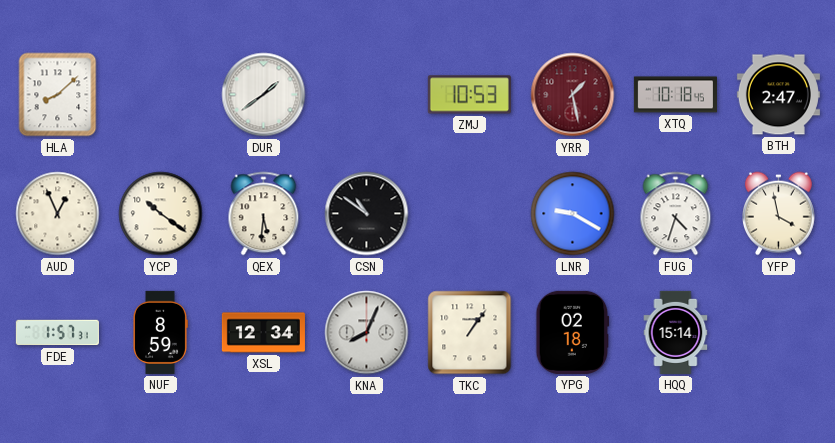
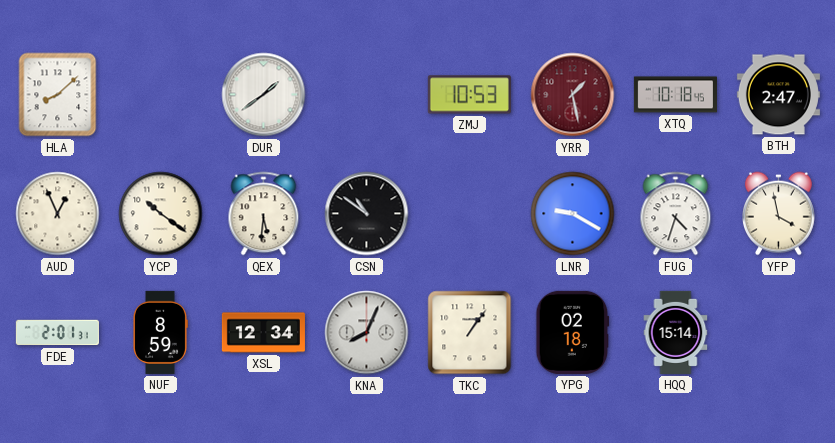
FDE: 1:57 -> 2:01 (57, 333)
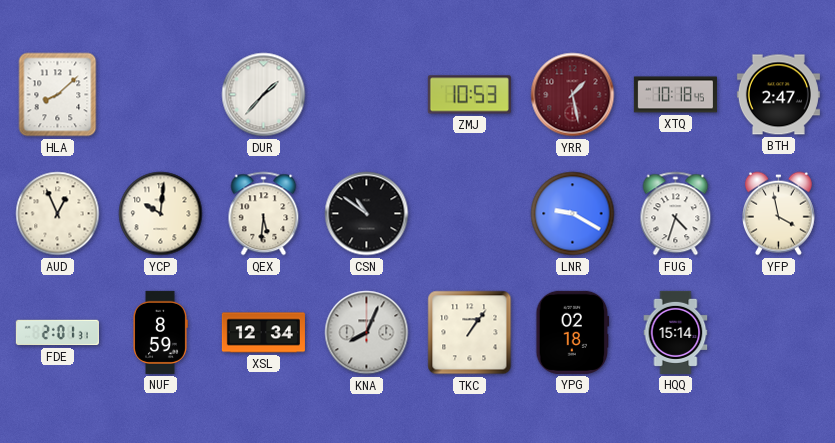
DUR: 1:39 -> 1:37 (264, 95)
YCP: 10:21 -> 10:01 (161, 214)
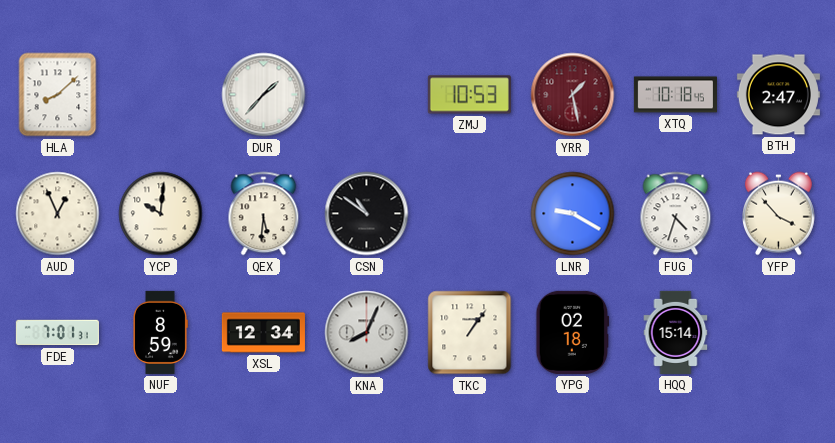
YFP: 3:58 -> 3:53 (778, 214)
FDE: 2:01 -> 7:01 (57, 333)
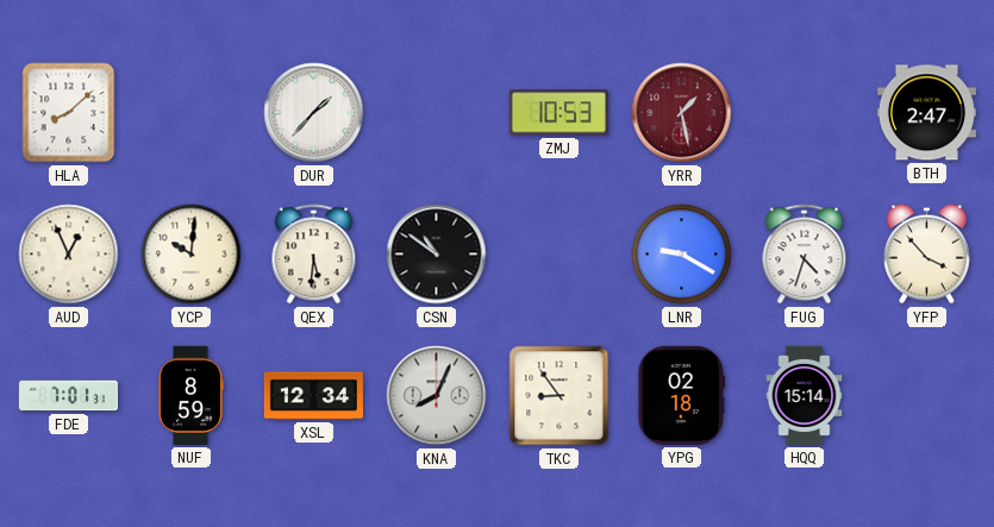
XTQ: 10:18 -> none (675, 95)
TKC: 1:06 -> 8:54 (559, 396)
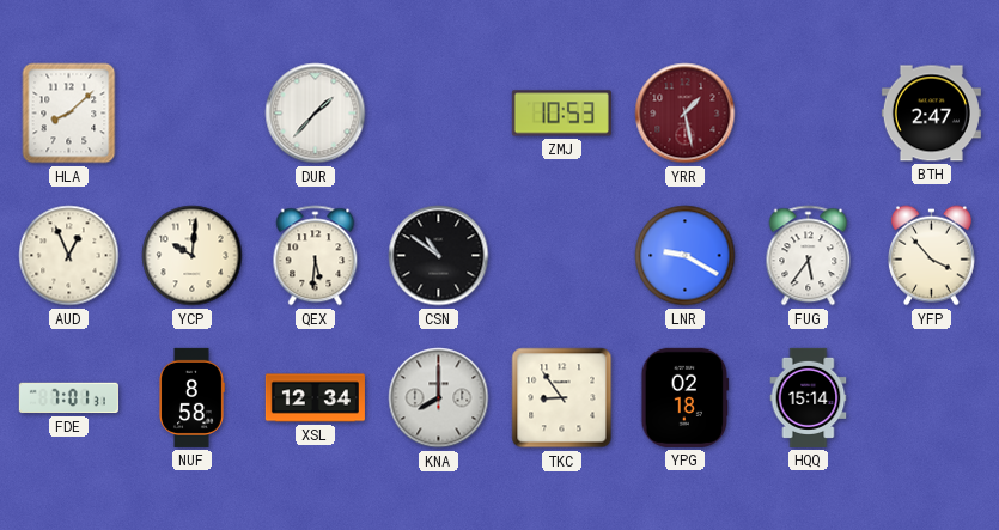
FUG: 4:33 -> 5:36 (809, 256)
NUF: 8:59 -> 8:58 (191, 397)
KNA: 8:04 -> 8:00 (439, 398)
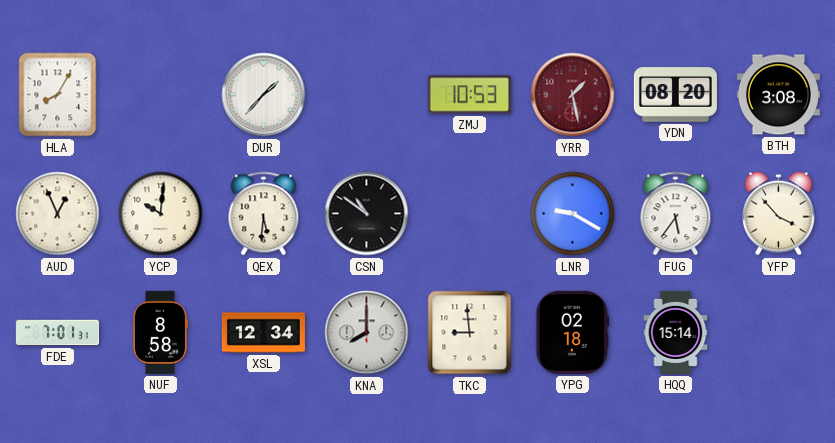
HLA: 8:08 -> 8:05 (58, 95)
YDN: none -> 08:20 (675, 95)
BTH: 2:47 -> 3:08 (778, 95)
TKC: 8:54 -> 8:59 (470, 333)
